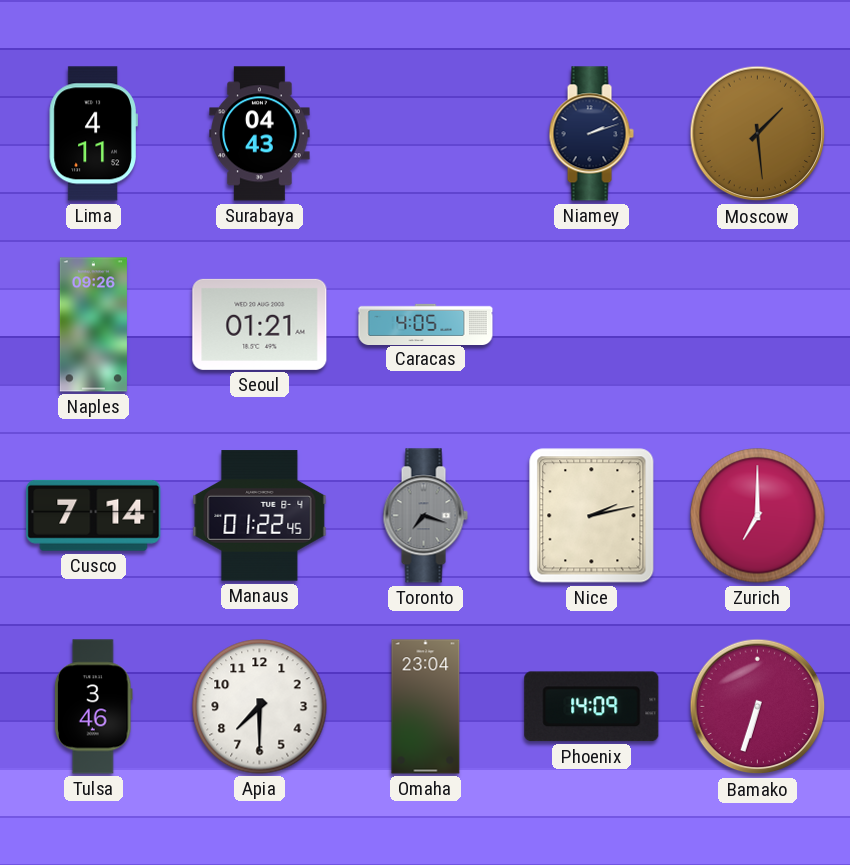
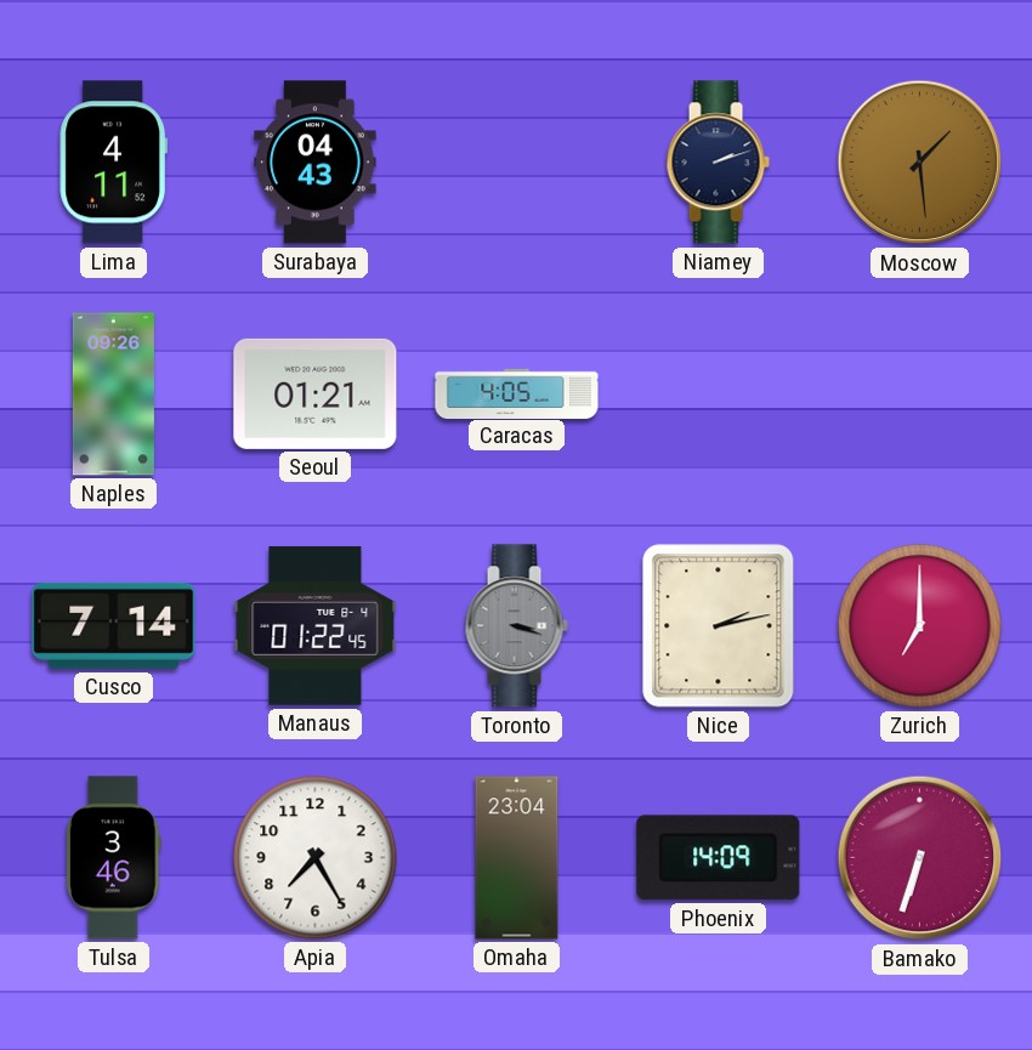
Toronto: 7:18 -> 3:18 (516, 626)
Apia: 7:30 -> 7:25 (316, 858)
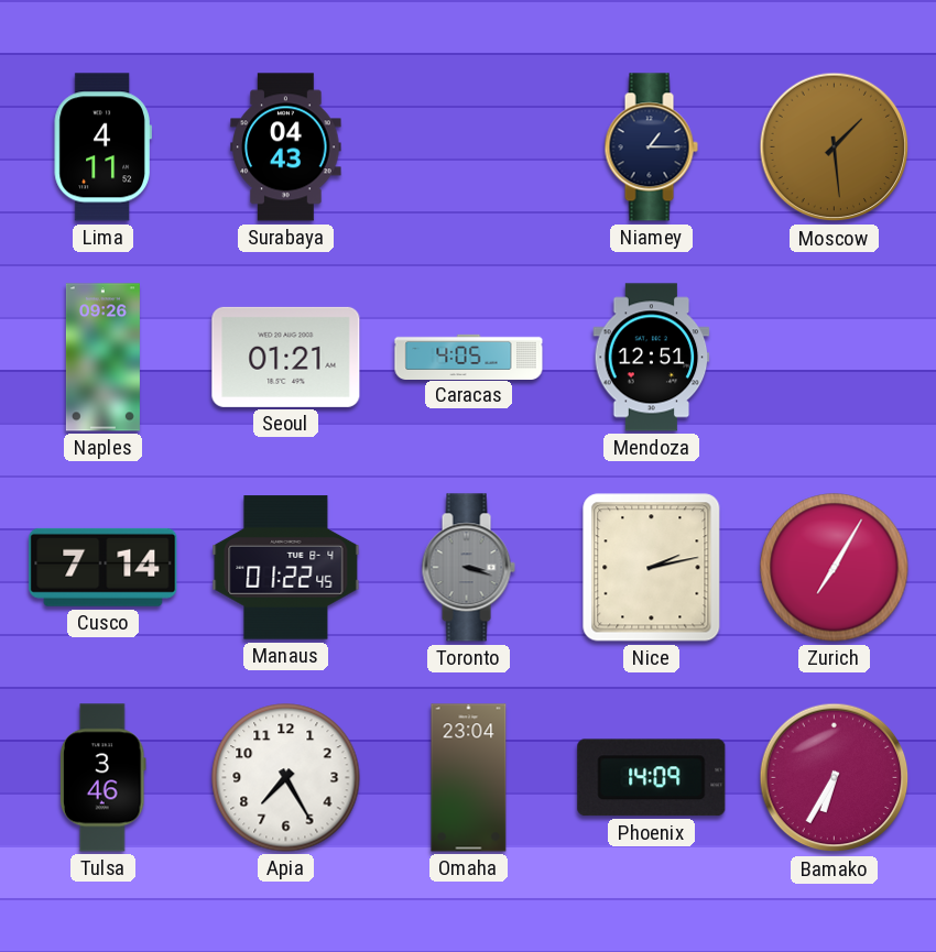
Niamey: 2:12 -> 1:15 (651, 147)
Mendoza: none -> 12:51 (652, 358)
Zurich: 7:00 -> 7:05 (835, 568)
Bamako: 6:33 -> 6:35 (835, 778)
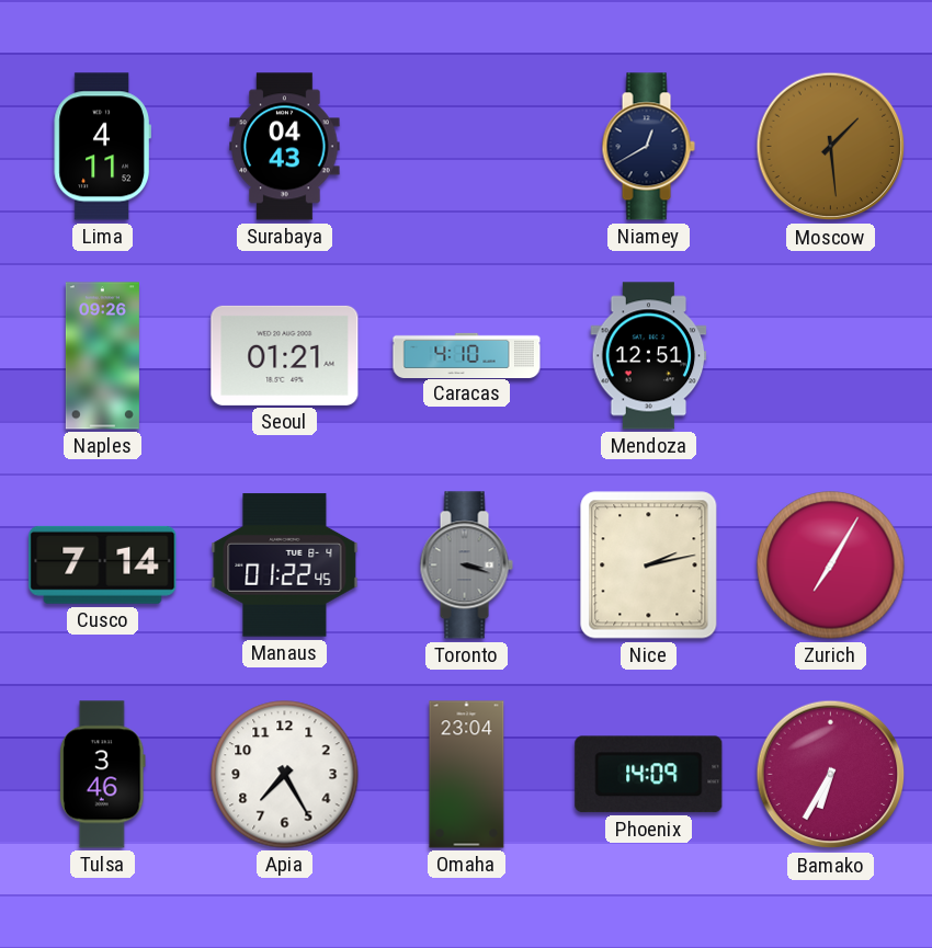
Niamey: 1:15 -> 12:40 (648, 147)
Caracas: 4:05 -> 4:10 (467, 355)
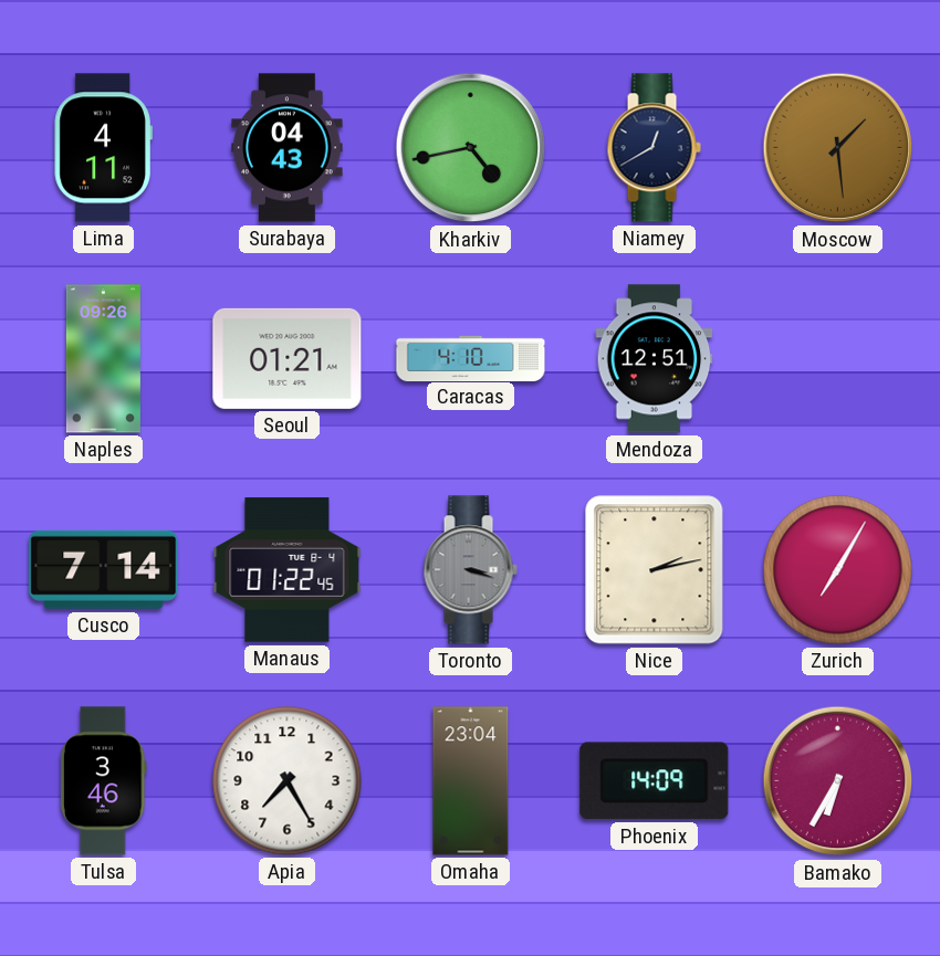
Kharkiv: none -> 4:43 (471, 148)
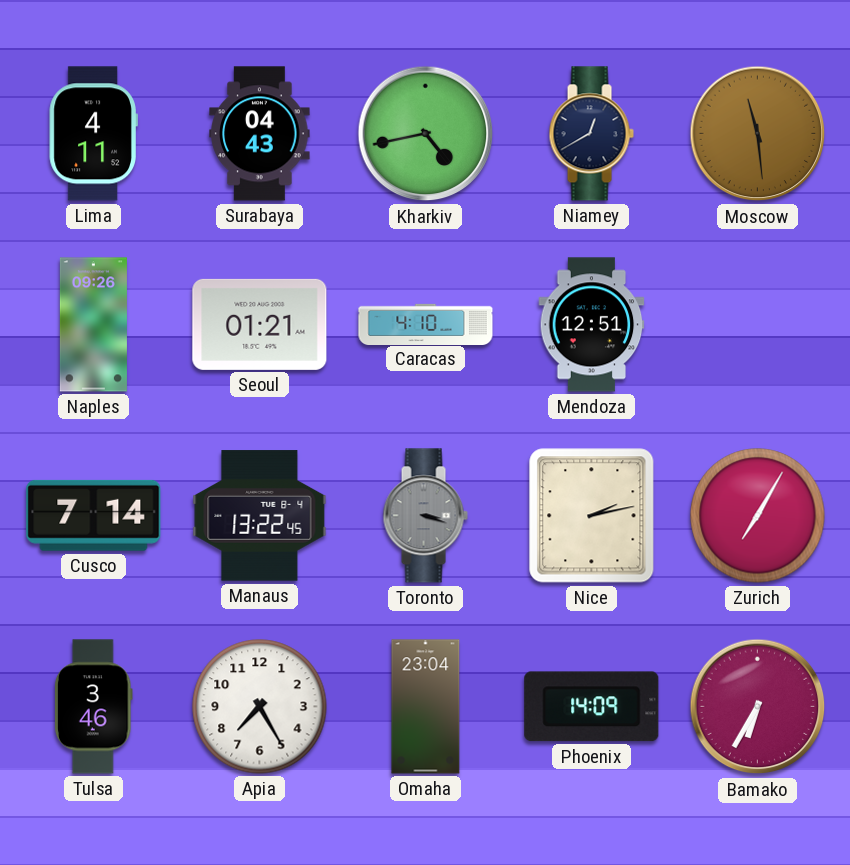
Moscow: 1:29 -> 11:29 (758, 134)
Manaus: 01:22 -> 13:22 (260, 516)
